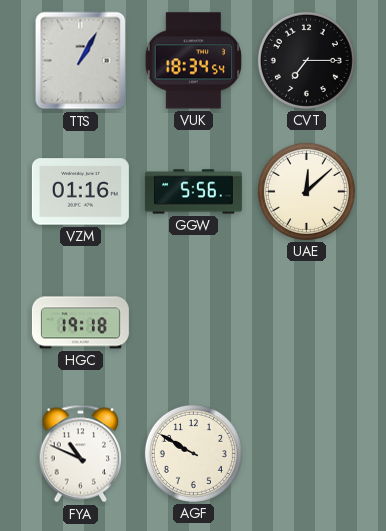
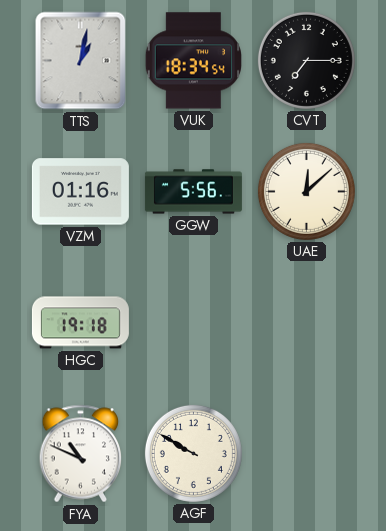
TTS: 1:05 -> 1:02 (81, 61)
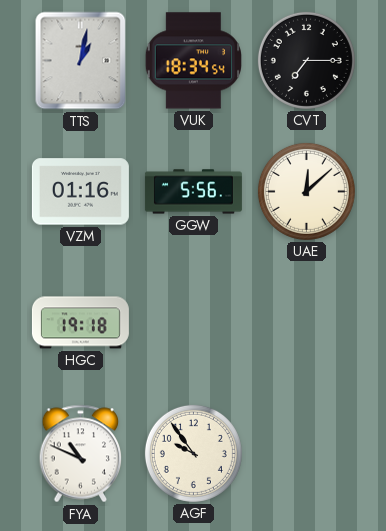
AGF: 9:50 -> 9:54 (193, 453)
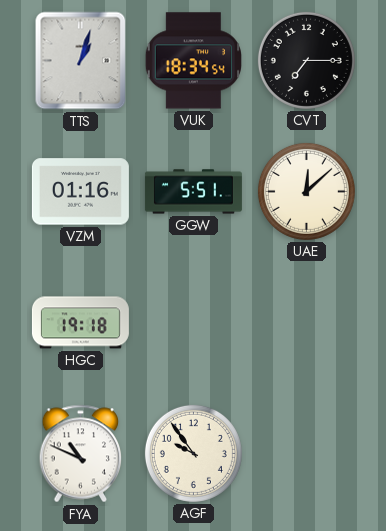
TTS: 1:02 -> 1:03 (81, 61)
GGW: 5:56 -> 5:51 (193, 192)
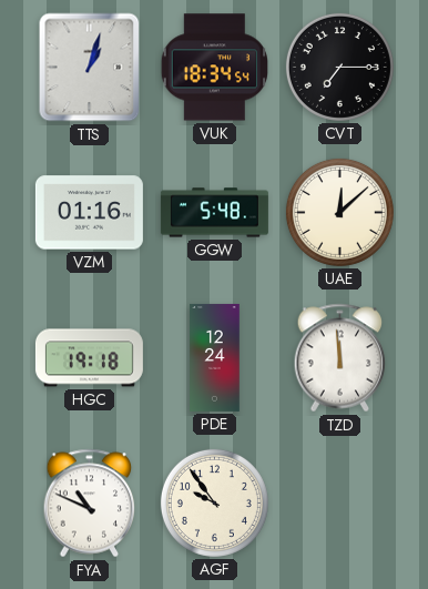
GGW: 5:51 -> 5:48 (214, 213)
PDE: none -> 12:24 (215, 357)
TZD: none -> 11:59 (340, 358)
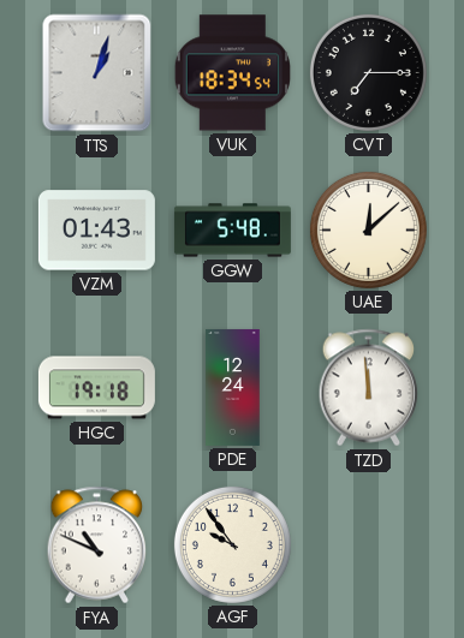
VZM: 01:16 -> 01:43 (96, 231)
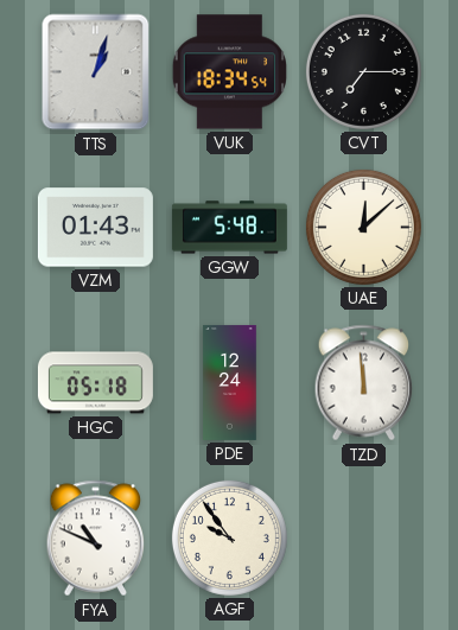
HGC: 19:18 -> 05:18 (95, 383)
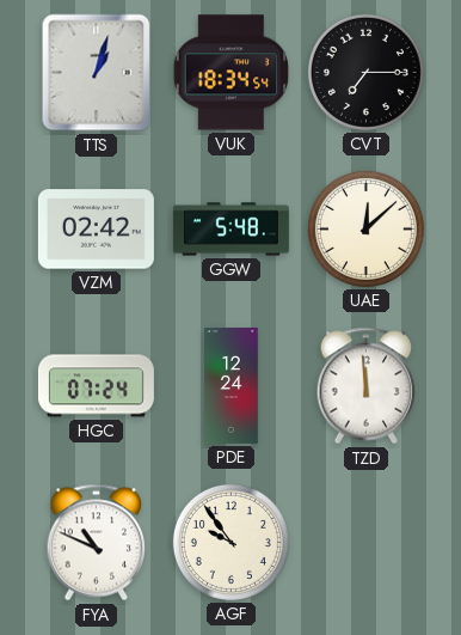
VZM: 01:43 -> 02:42 (96, 230)
HGC: 05:18 -> 07:24 (96, 386)
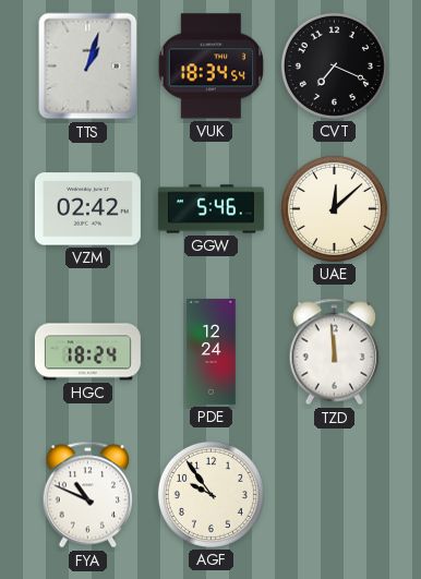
CVT: 7:15 -> 7:19 (334, 65)
GGW: 5:48 -> 5:46 (211, 209)
HGC: 07:24 -> 18:24 (87, 352)
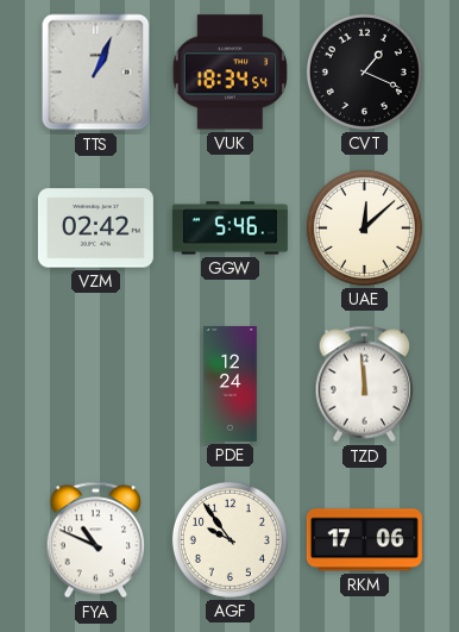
TTS: 1:03 -> 1:04 (96, 73)
CVT: 7:19 -> 1:19 (364, 71)
HGC: 18:24 -> none (87, 352)
RKM: none -> 17:06 (364, 540)
